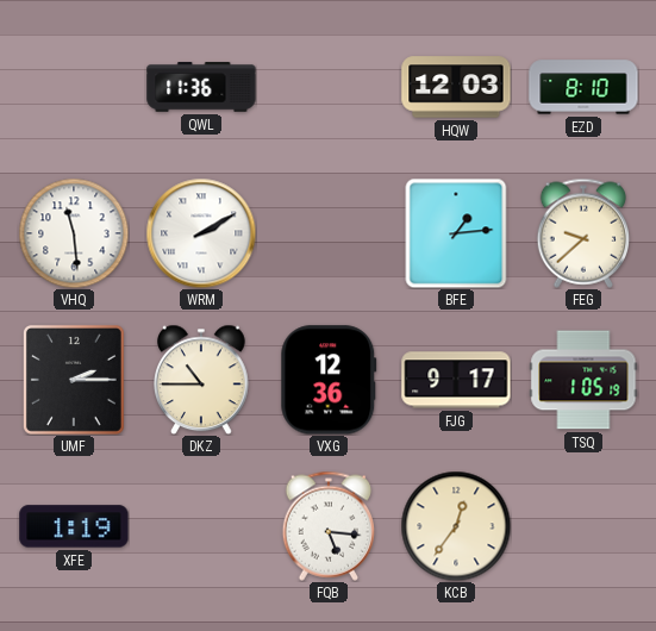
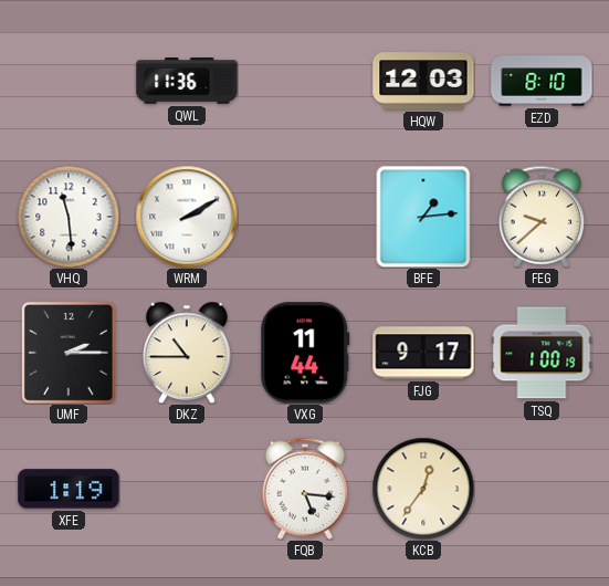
VXG: 12:36 -> 11:44 (305, 353)
TSQ: 1:05 -> 1:00 (542, 353)
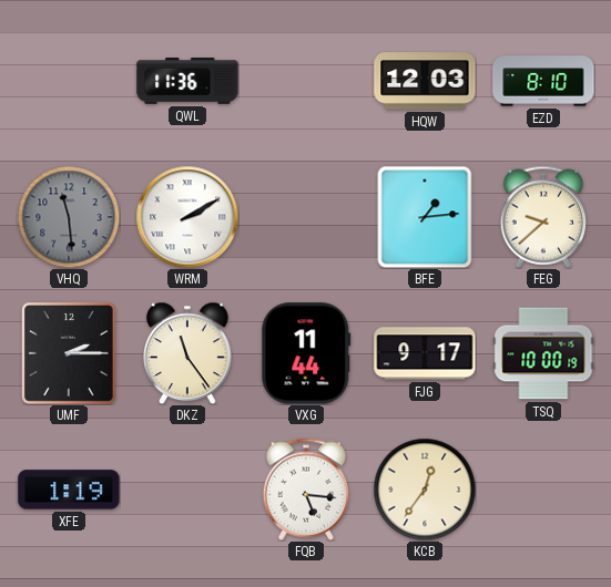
VHQ dial: white -> grey (69, 217)
DKZ: 10:45 -> 11:24 (189, 353)
TSQ: 1:00 -> 10:00 (543, 353)
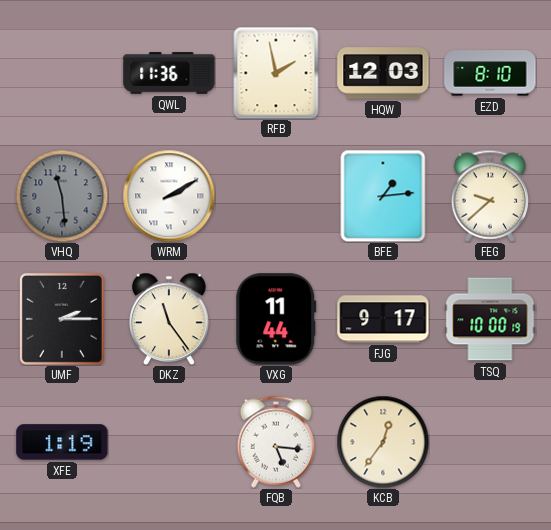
RFB: none -> 1:58 (276, 73)
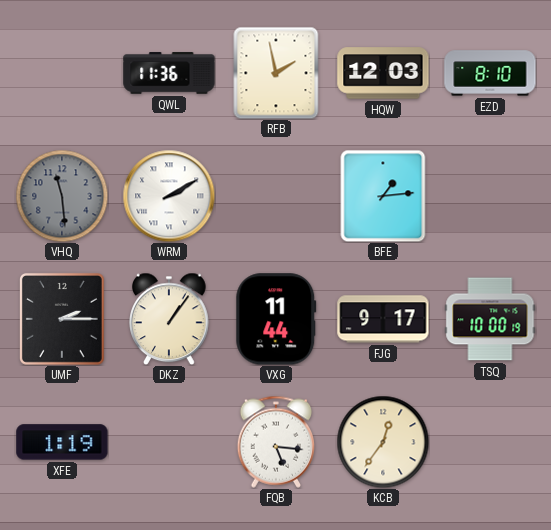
FEG: 9:38 -> none (489, 196)
DKZ: 11:24 -> 1:06 (170, 319)
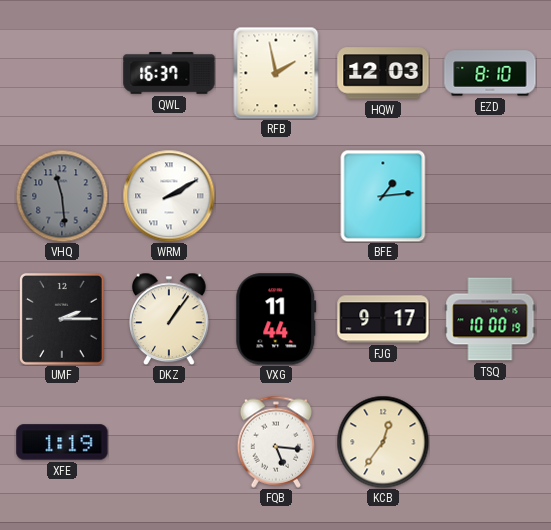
QWL: 11:36 -> 16:37 (169, 73)
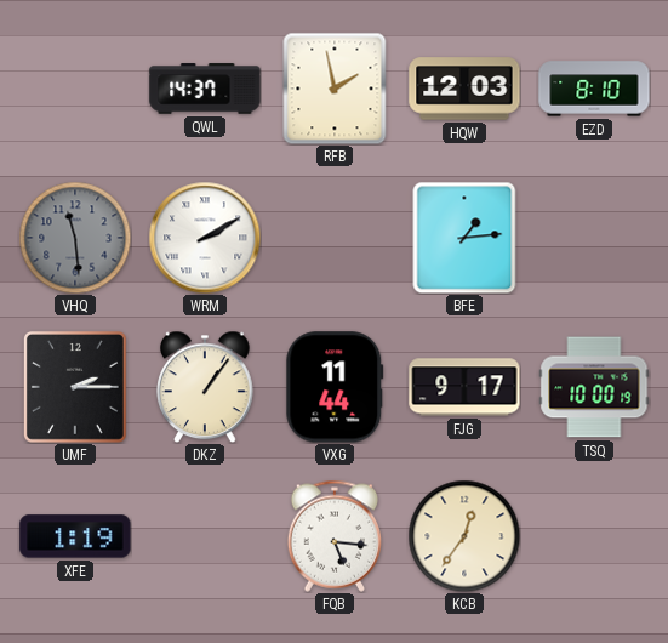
QWL: 16:37 -> 14:37 (205, 89)
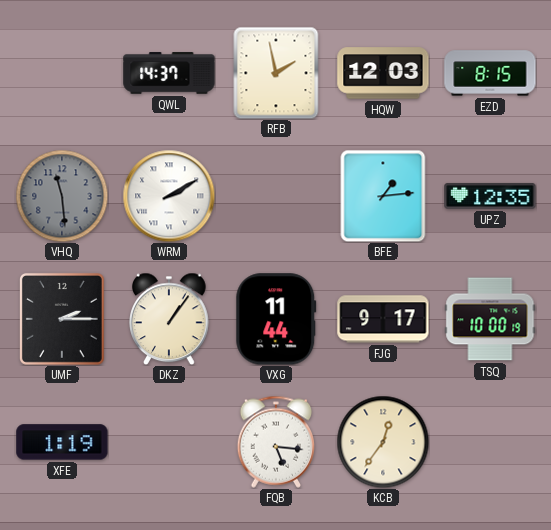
EZD: 8:10 -> 8:15 (490, 73)
UPZ: none -> 12:35 (490, 196)
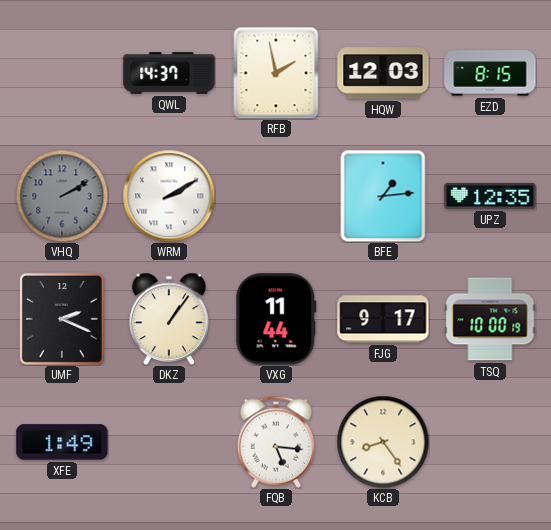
VHQ: 11:29 -> 2:10 (62, 196)
UMF: 2:15 -> 2:19 (62, 319)
XFE: 1:19 -> 1:49 (62, 442)
KCB: 12:36 -> 8:24 (383, 442)
